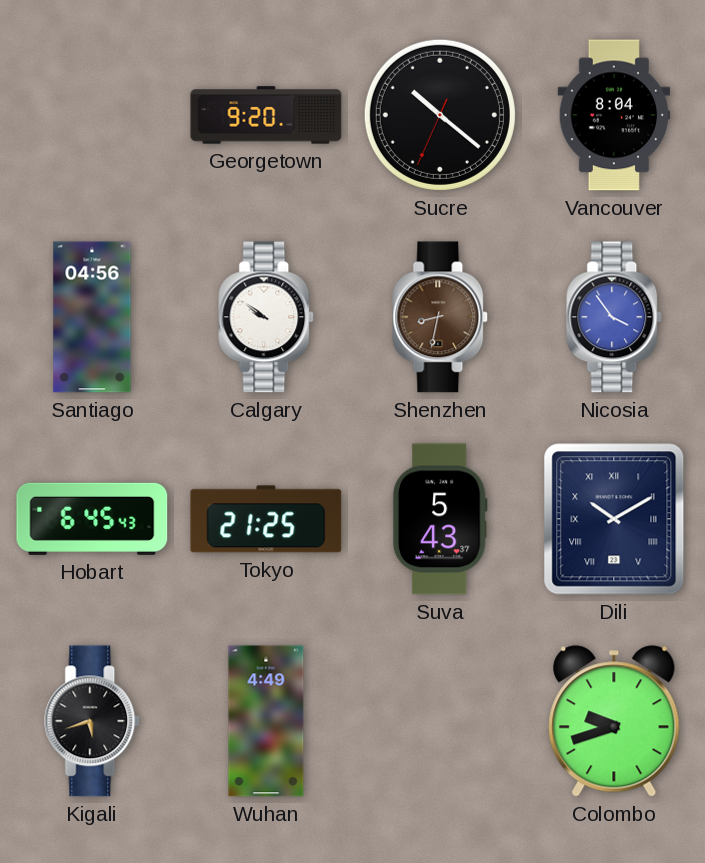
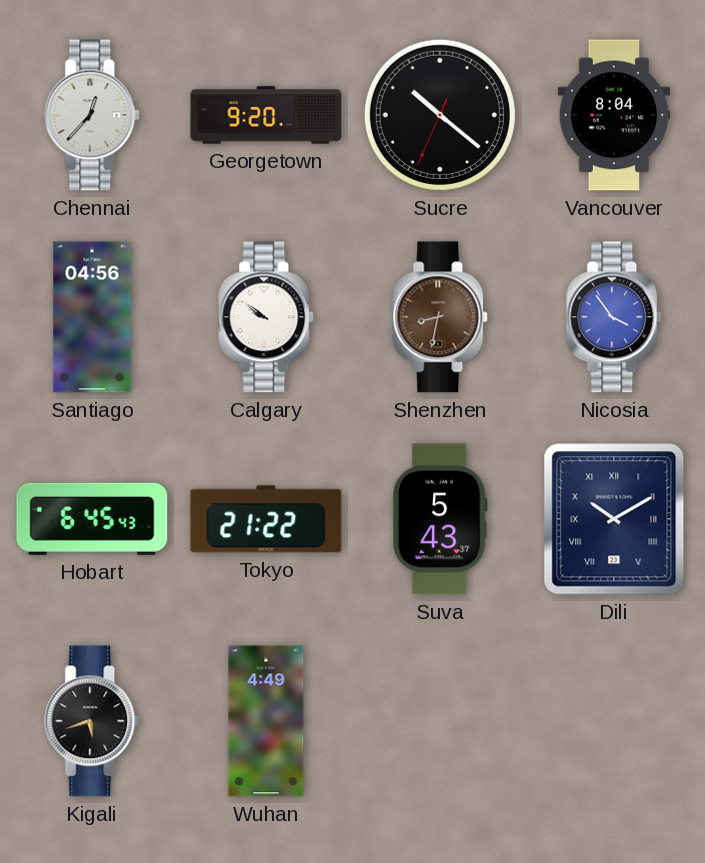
Chennai: none -> 12:37 (93, 115)
Tokyo: 21:25 -> 21:22 (266, 519)
Colombo: 9:42 -> none (614, 721)
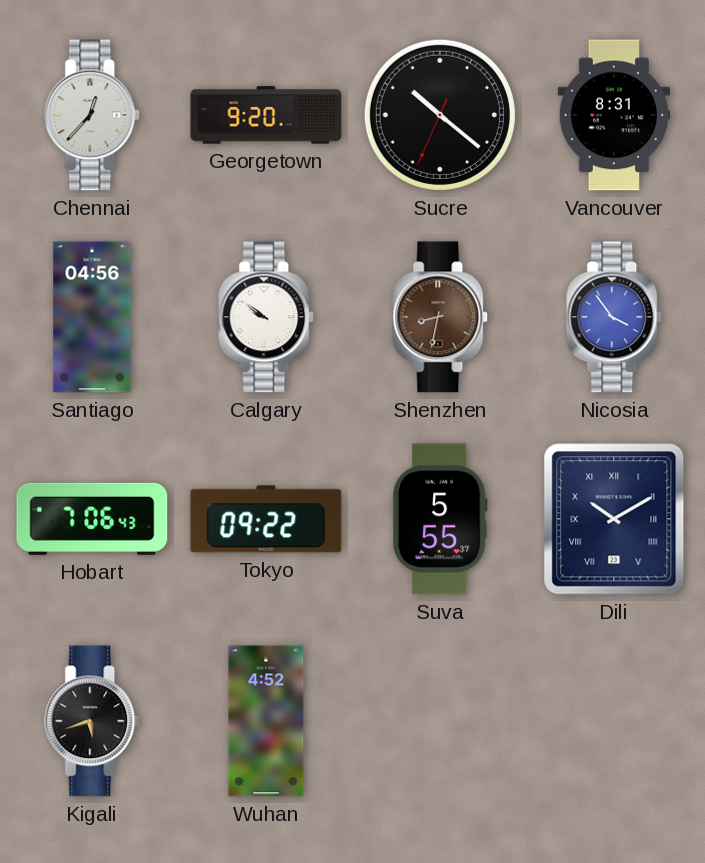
Vancouver: 8:04 -> 8:31 (614, 115)
Hobart: 6:45 -> 7:06 (92, 519)
Tokyo: 21:22 -> 09:22 (266, 519)
Suva: 5:43 -> 5:55 (440, 519)
Wuhan: 4:49 -> 4:52 (266, 721)
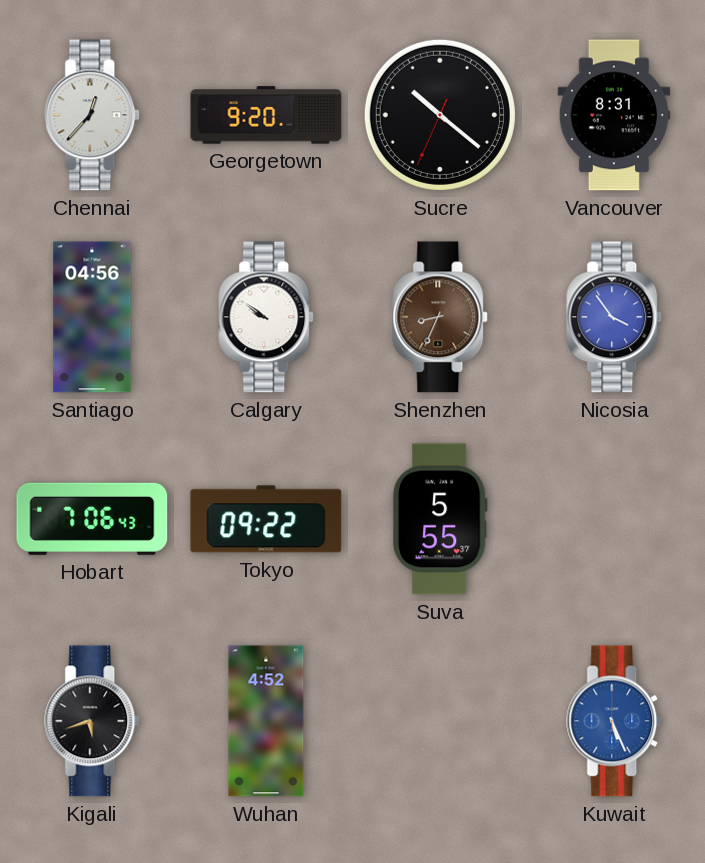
Shenzhen: 8:32 -> 8:34 (441, 317)
Dili: 10:10 -> none (614, 519)
Kuwait: none -> 5:26 (615, 721)
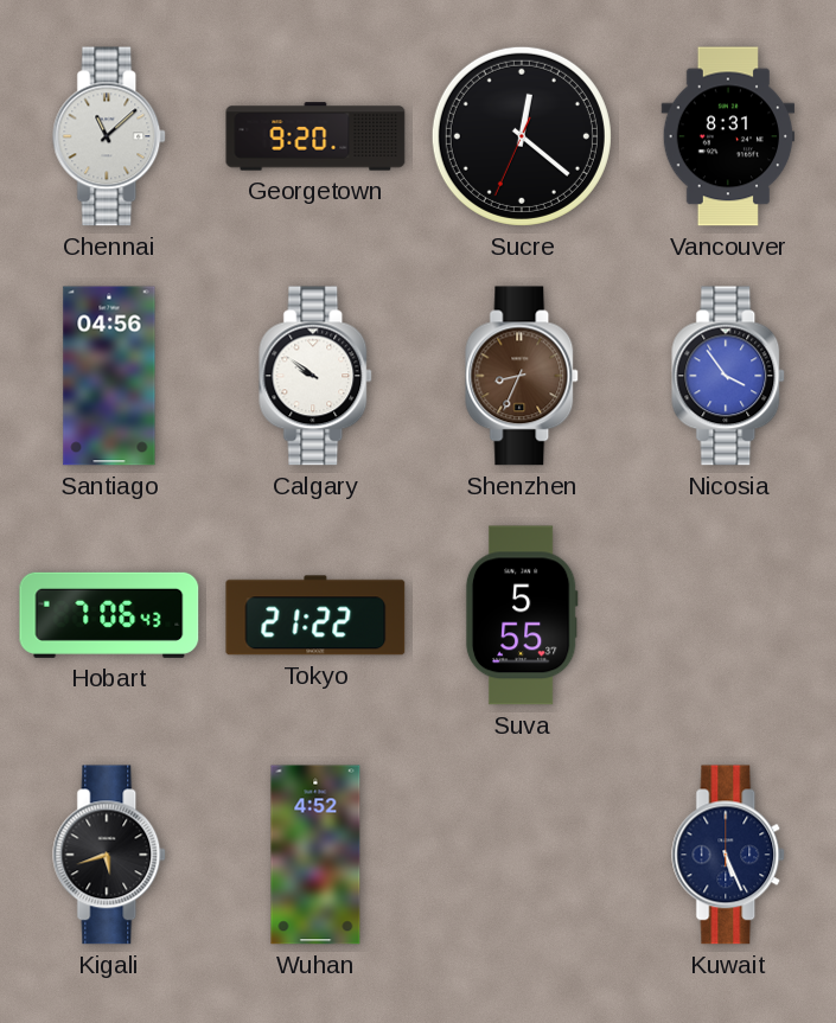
Chennai: 12:37 -> 11:08 (110, 136)
Sucre: 10:21 -> 12:21 (522, 136)
Tokyo: 09:22 -> 21:22 (315, 615)
Kuwait dial: blue -> navy (729, 855)
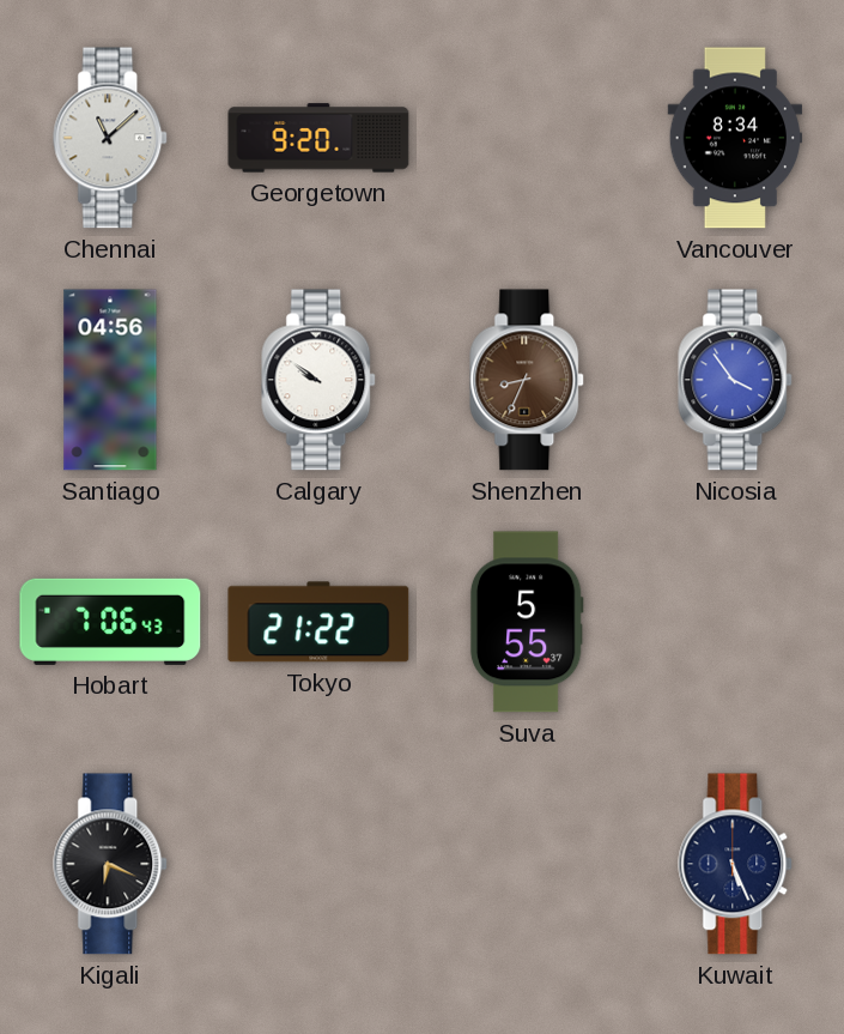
Sucre: 12:21 -> none (522, 136)
Vancouver: 8:31 -> 8:34 (735, 138)
Kigali: 5:42 -> 6:19 (111, 864)
Wuhan: 4:52 -> none (315, 855)
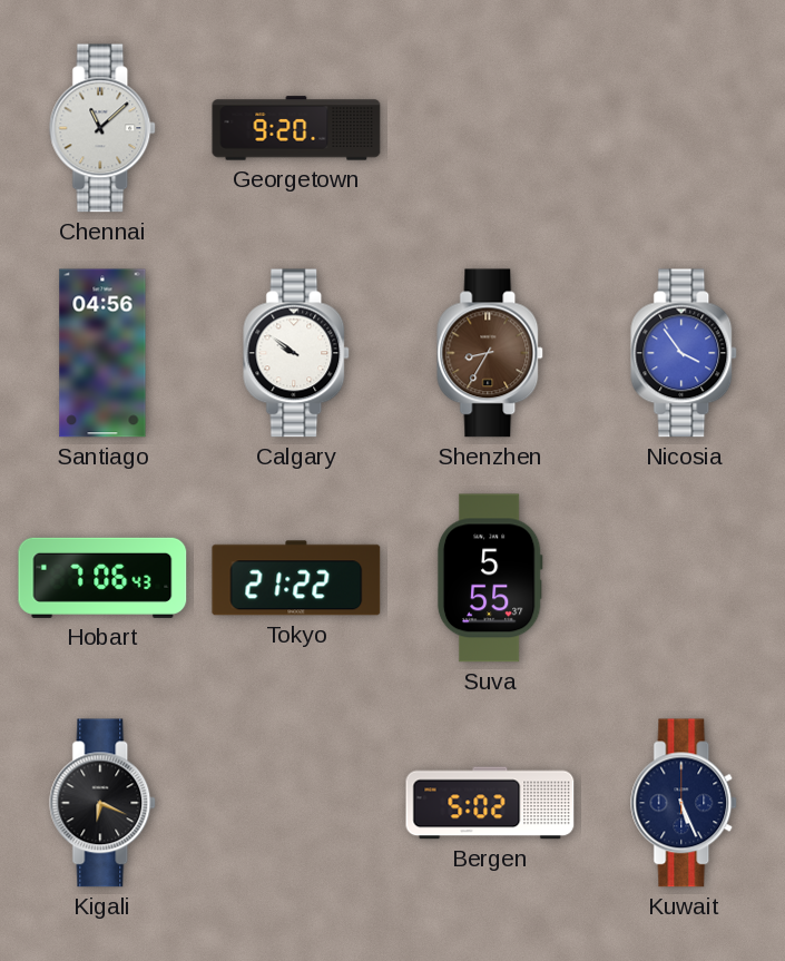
Vancouver: 8:34 -> none (735, 138)
Shenzhen: 8:34 -> 8:35 (491, 353)
Bergen: none -> 5:02 (490, 803)
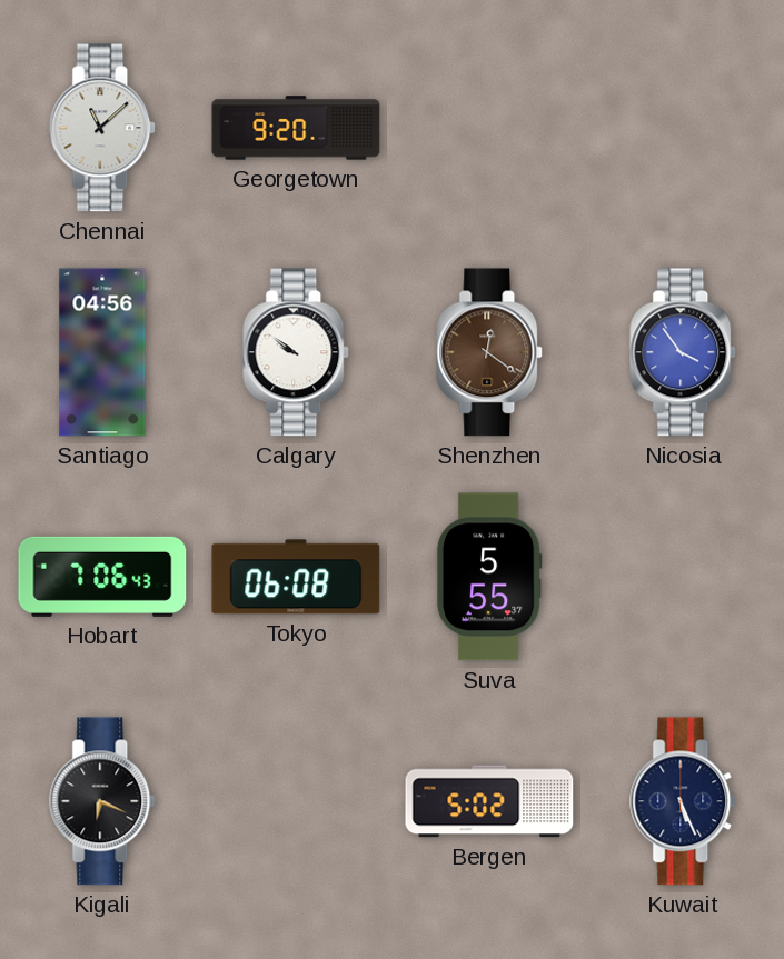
Shenzhen: 8:35 -> 12:21 (490, 352)
Tokyo: 21:22 -> 06:08 (296, 577)
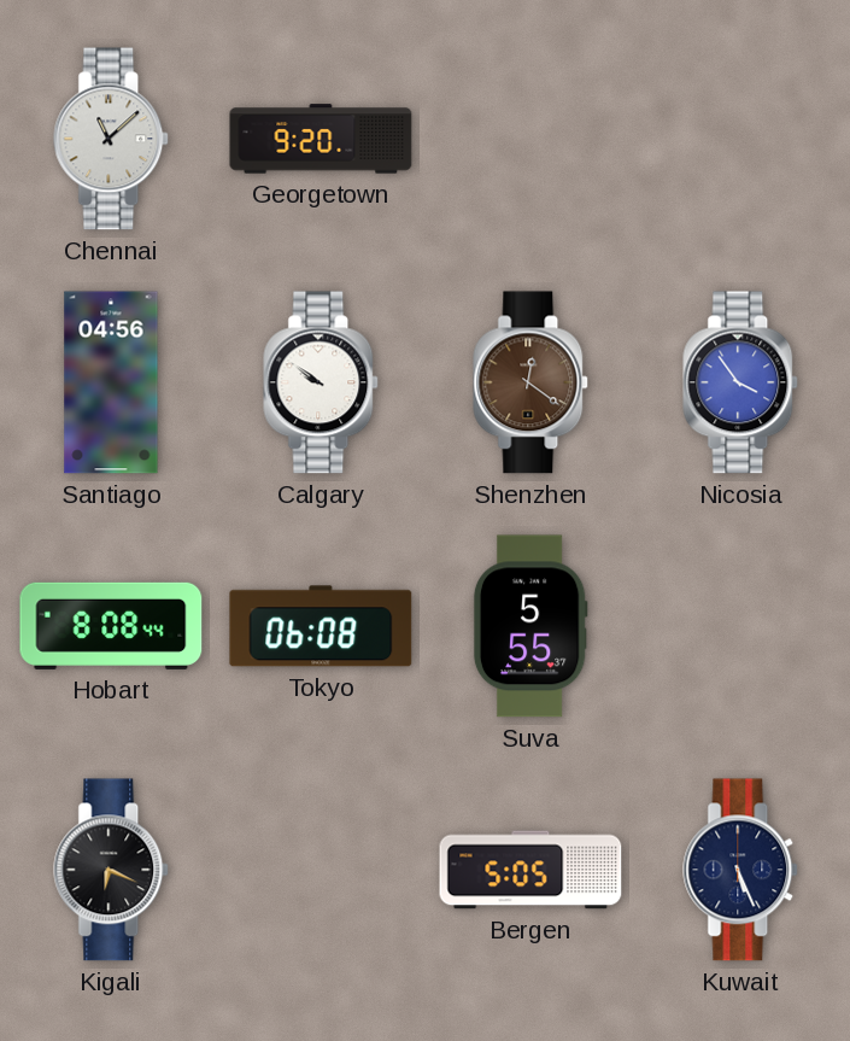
Hobart: 7:06 -> 8:08 (111, 626)
Bergen: 5:02 -> 5:05 (530, 870)
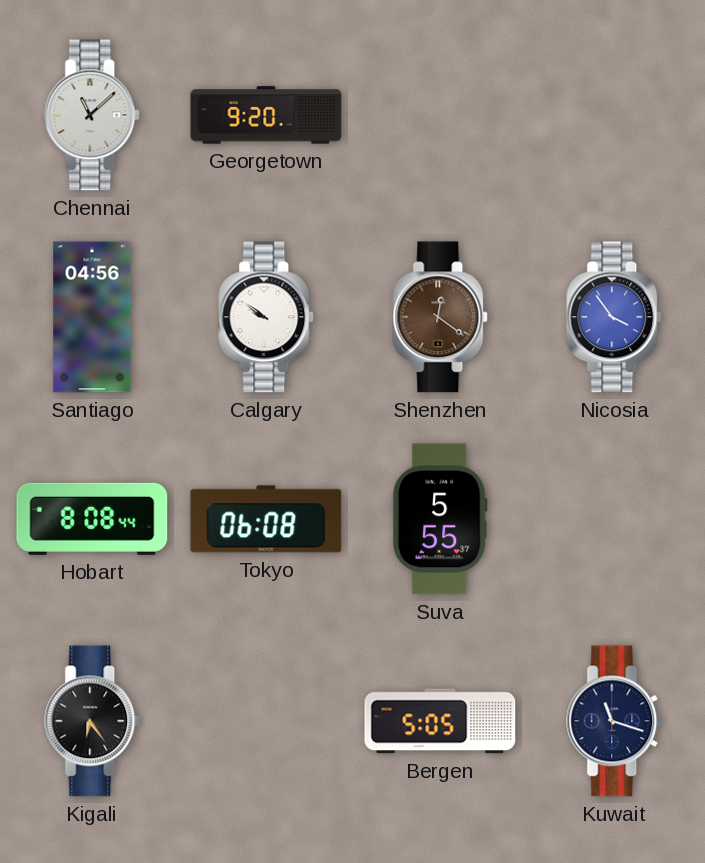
Kigali: 6:19 -> 6:24 (93, 721)
Kuwait: 5:26 -> 11:18 (615, 721)
